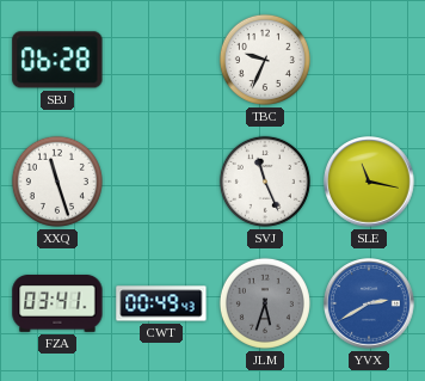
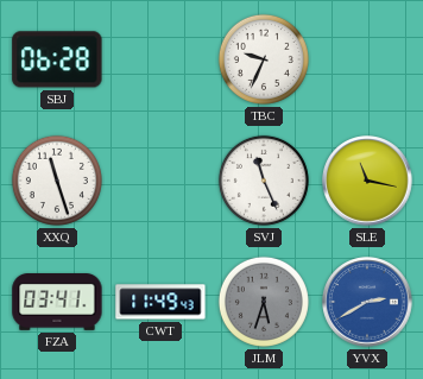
CWT: 00:49 -> 11:49 (160, 302)
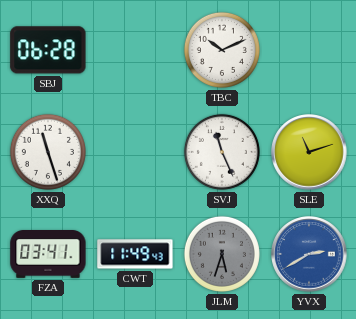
TBC: 9:34 -> 10:11 (222, 50)
SLE: 11:17 -> 11:12 (309, 152)
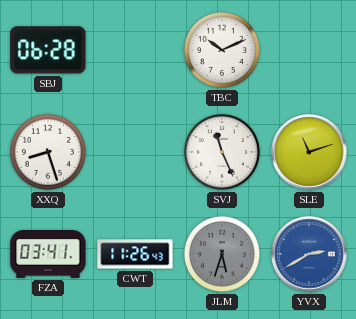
XXQ: 11:27 -> 8:27 (48, 152)
CWT: 11:49 -> 11:26 (135, 254)
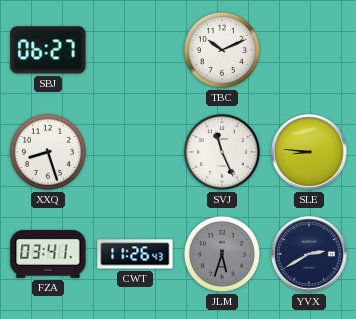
SBJ: 06:28 -> 06:27 (48, 50)
SLE: 11:12 -> 8:46 (309, 152)
YVX dial: blue -> navy (309, 254)
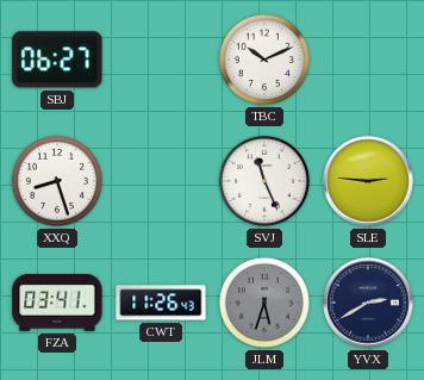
SLE: 8:46 -> 2:46 (368, 181)
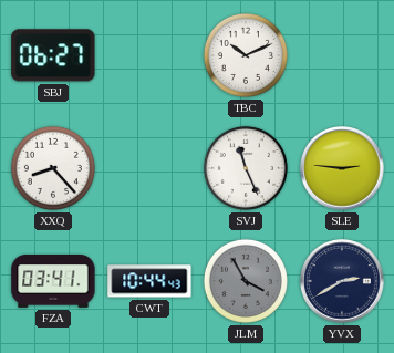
XXQ: 8:27 -> 8:23 (53, 168)
CWT: 11:26 -> 10:44 (149, 281)
JLM: 5:33 -> 3:55 (246, 281)
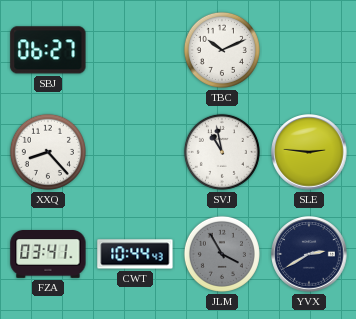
SVJ: 11:26 -> 10:58 (222, 152)
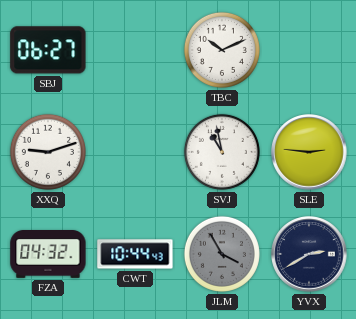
XXQ: 8:23 -> 9:12 (48, 152)
FZA: 03:41 -> 04:32 (48, 255)
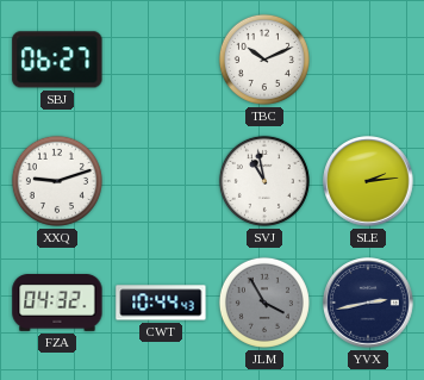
SLE: 2:46 -> 2:14 (368, 181)
YVX: 2:40 -> 2:43 (368, 303)
